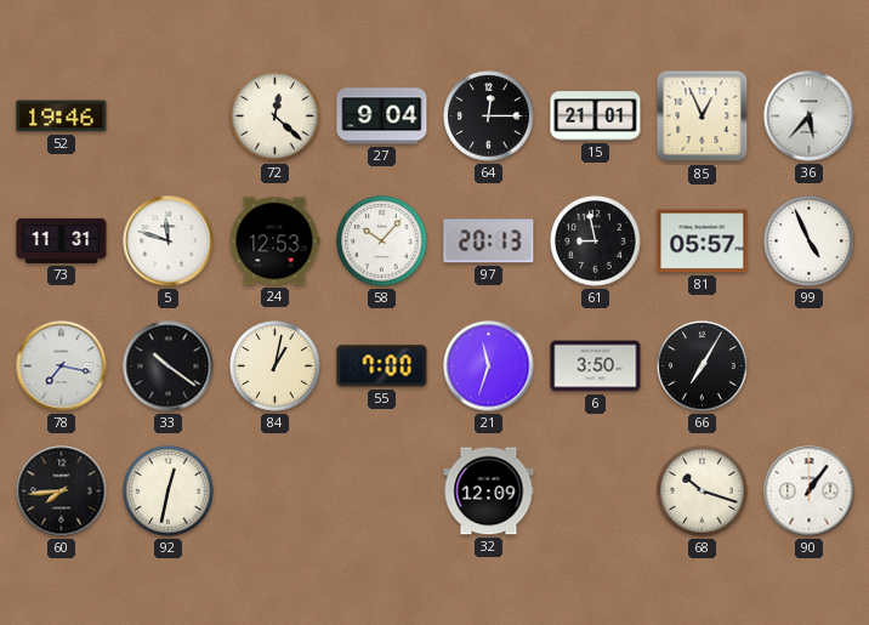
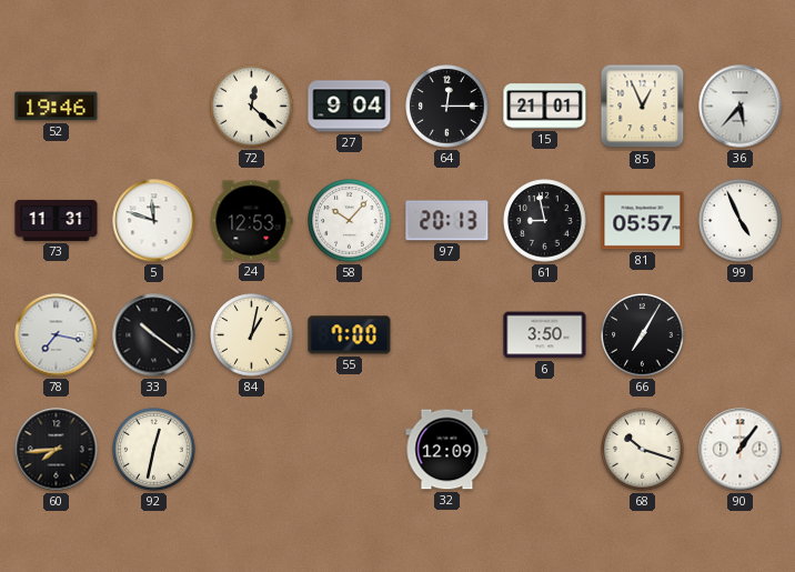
21: 11:33 -> none (489, 367)
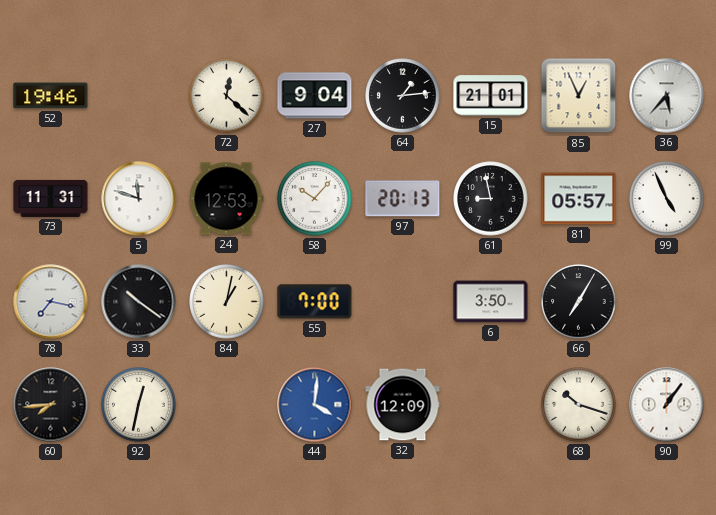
64: 12:15 -> 1:14 (403, 96)
44: none -> 4:01 (315, 405)
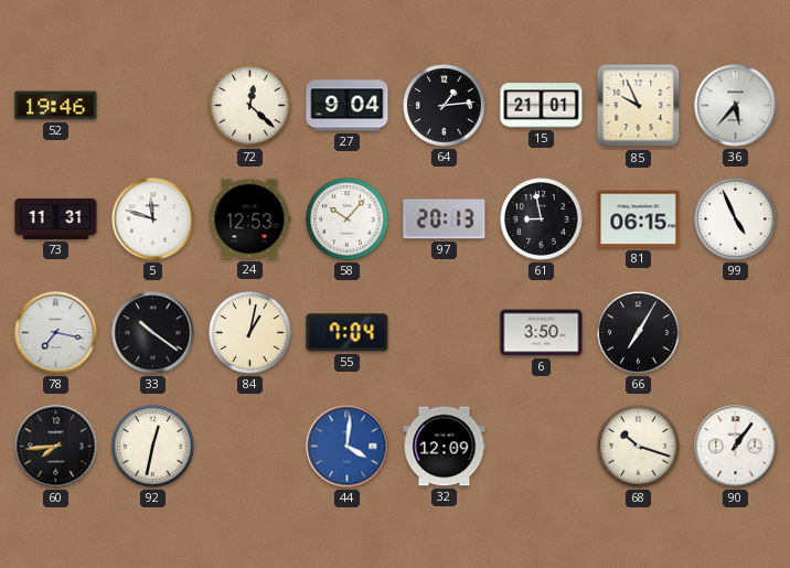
85: 12:56 -> 9:56 (639, 106)
81: 05:57 -> 06:15 (639, 219)
55: 7:00 -> 7:04 (348, 333)
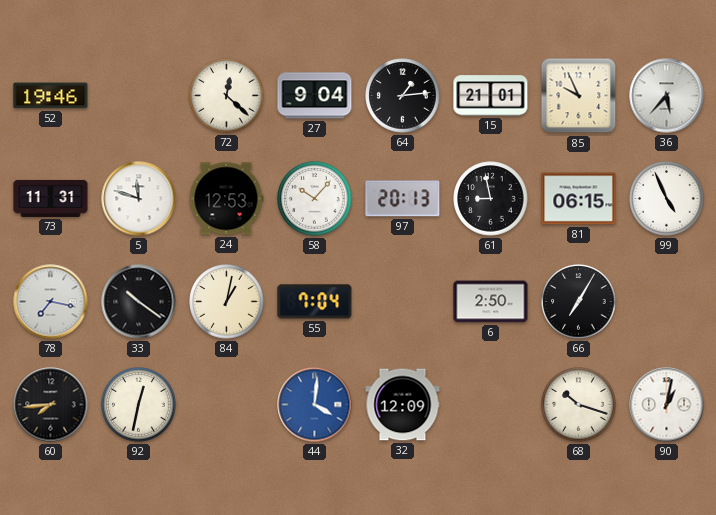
6: 3:50 -> 2:50 (491, 302)
90: 1:06 -> 1:02 (667, 405)
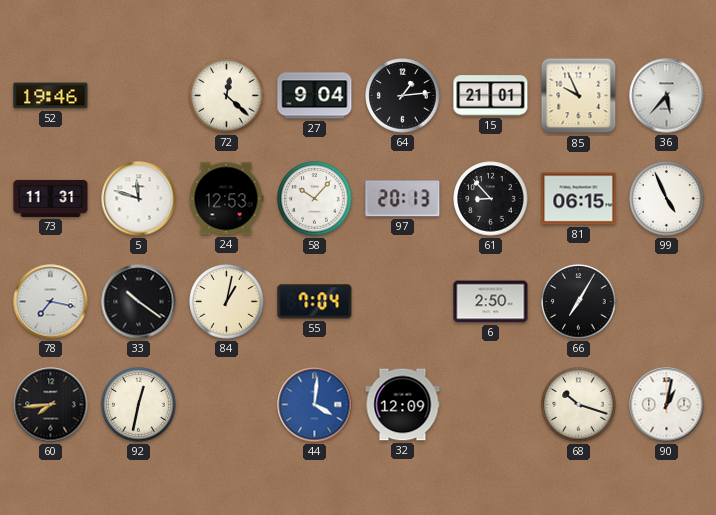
61: 8:58 -> 8:53 (491, 199)
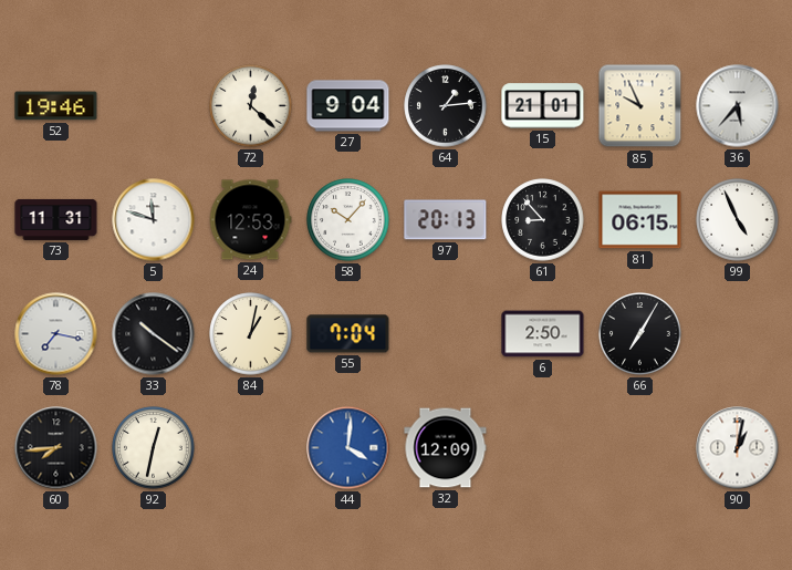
68: 10:18 -> none (579, 405)
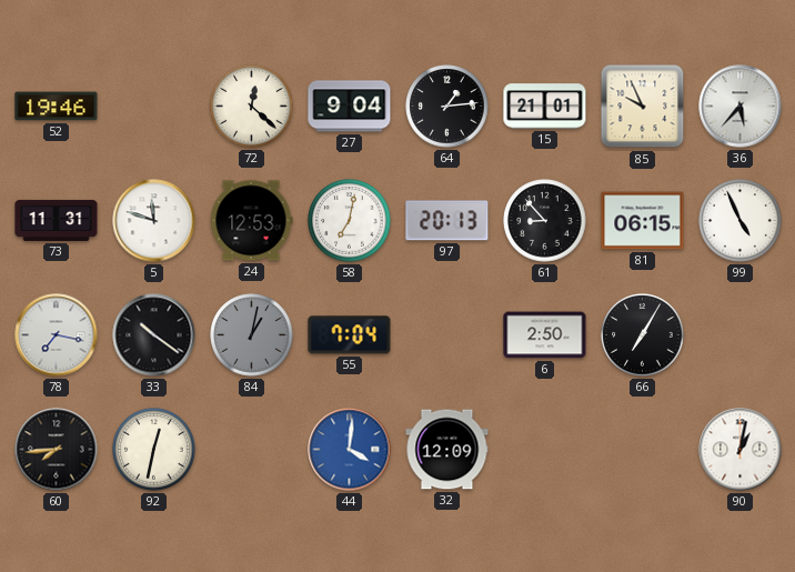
58: 10:07 -> 7:02 (350, 221)
84 dial: cream -> grey (252, 335)
